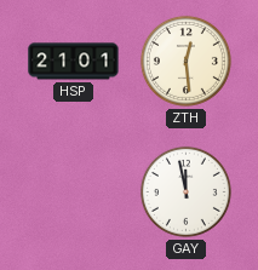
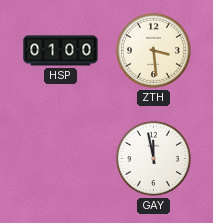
HSP: 21:01 -> 01:00 (61, 51)
ZTH: 12:29 -> 3:29 (153, 50)
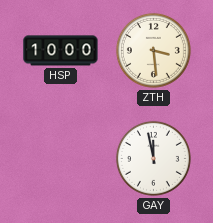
HSP: 01:00 -> 10:00 (61, 51)
